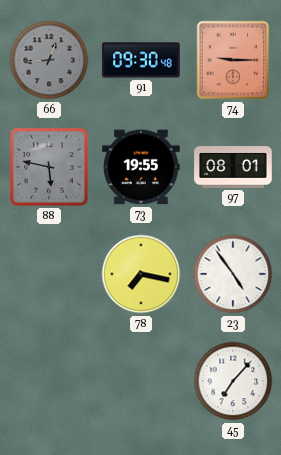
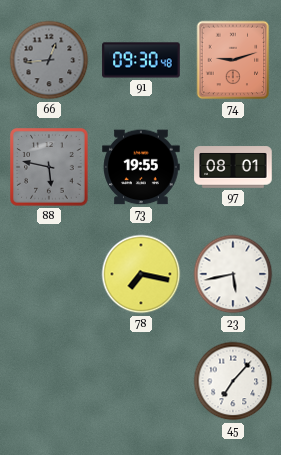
74: 9:15 -> 9:12 (233, 60)
23: 4:54 -> 5:43 (233, 274)
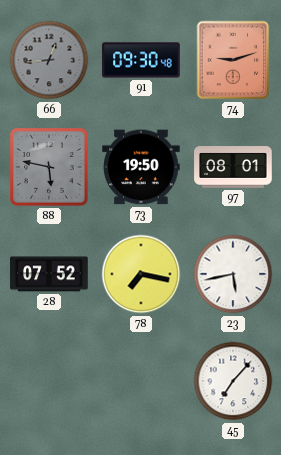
73: 19:55 -> 19:50 (141, 167)
28: none -> 07:52 (49, 274)
